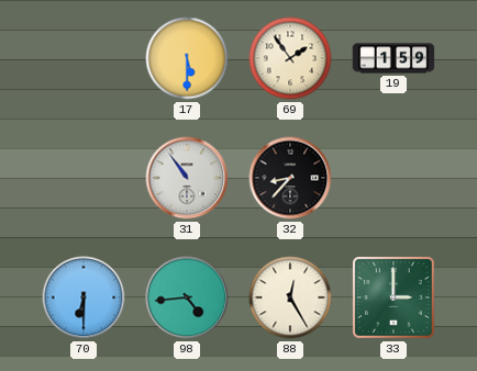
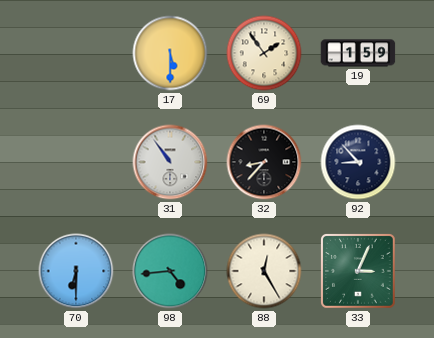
92: none -> 8:53 (358, 162)
33: 3:00 -> 3:04 (359, 272)
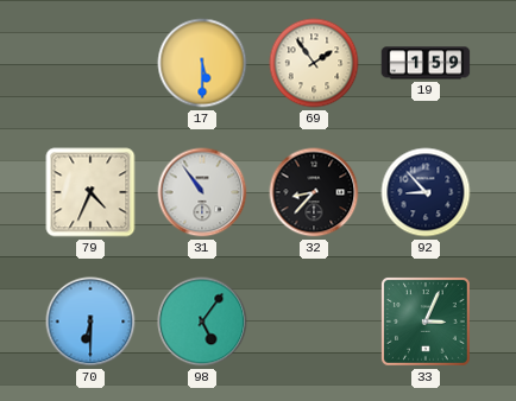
79: none -> 4:34 (90, 192)
98: 4:44 -> 5:06 (202, 322)
88: 12:25 -> none (264, 271)
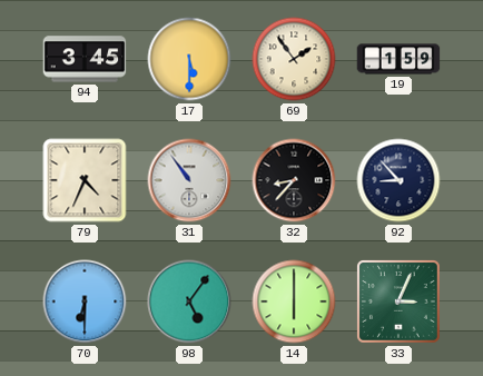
94: none -> 3:45 (85, 59)
14: none -> 6:00 (294, 301)
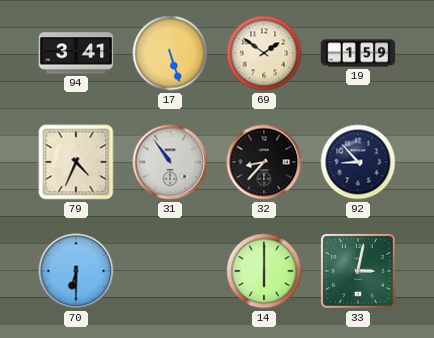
94: 3:45 -> 3:41 (76, 53)
17: 5:30 -> 5:27 (170, 53)
69: 1:54 -> 1:51 (264, 53)
98: 5:06 -> none (189, 301)
33: 3:04 -> 3:02 (359, 272)
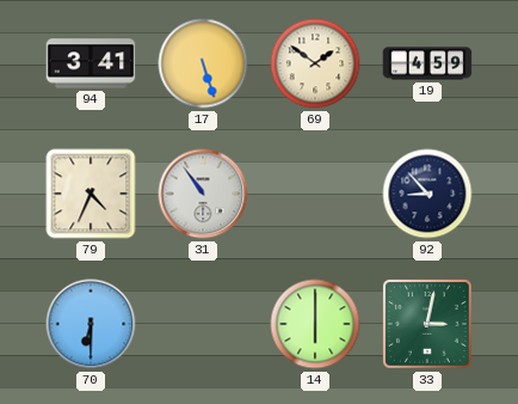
19: 1:59 -> 4:59 (427, 63)
32: 8:37 -> none (264, 162)
